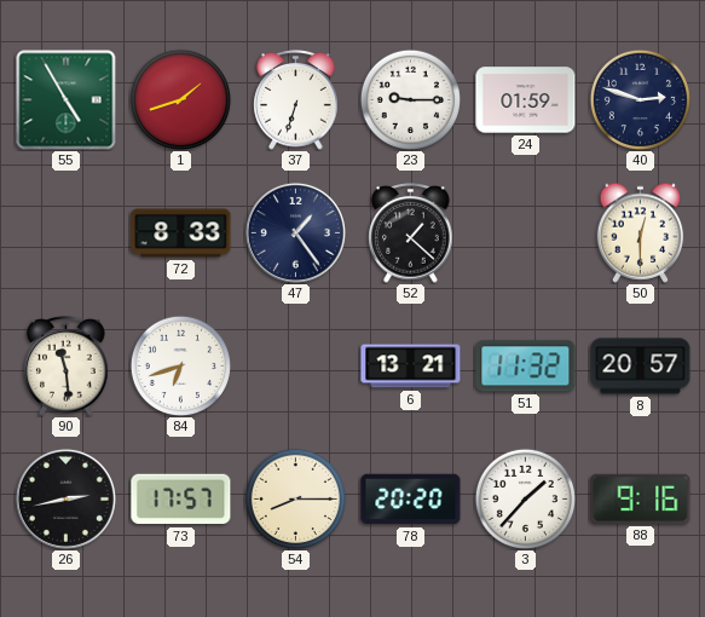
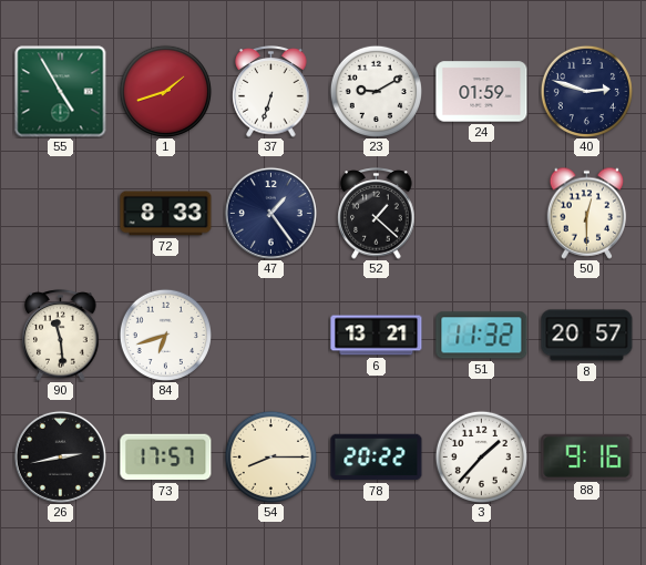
23: 9:15 -> 9:10 (376, 91)
78: 20:20 -> 20:22 (377, 458)
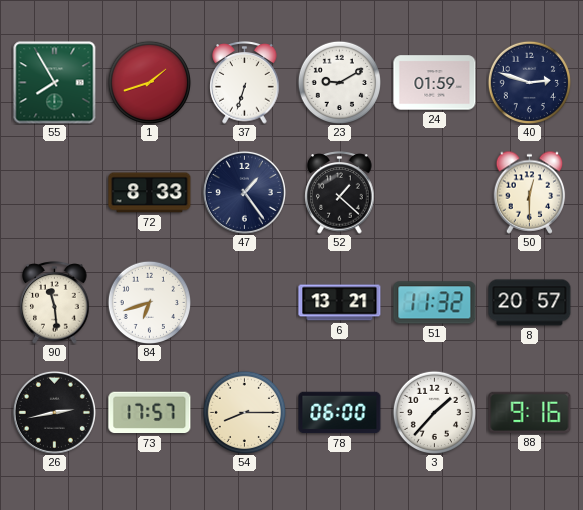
55: 4:55 -> 7:55 (55, 83)
78: 20:22 -> 06:00 (340, 413)
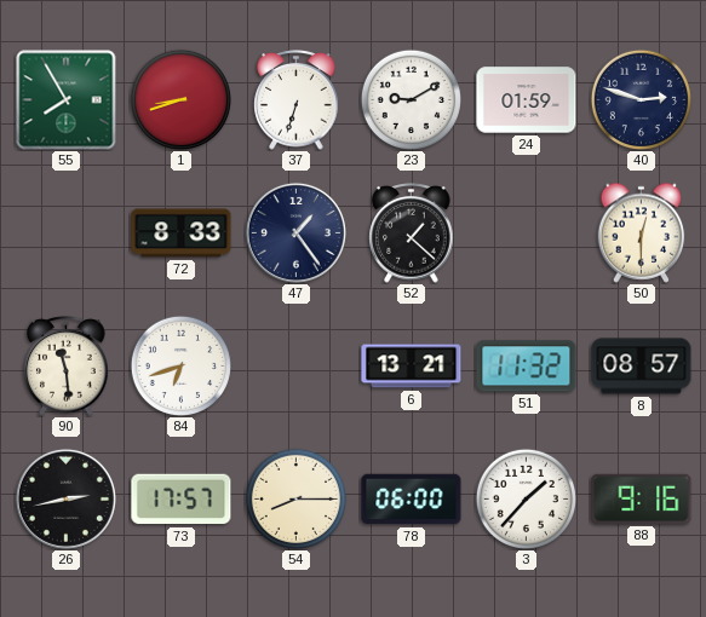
1: 1:42 -> 8:42 (180, 99)
8: 20:57 -> 08:57 (642, 367)
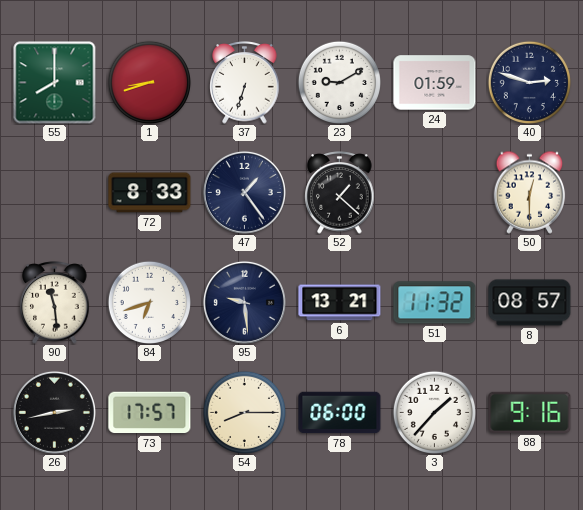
55: 7:55 -> 8:00 (55, 83)
95: none -> 9:29 (244, 302)
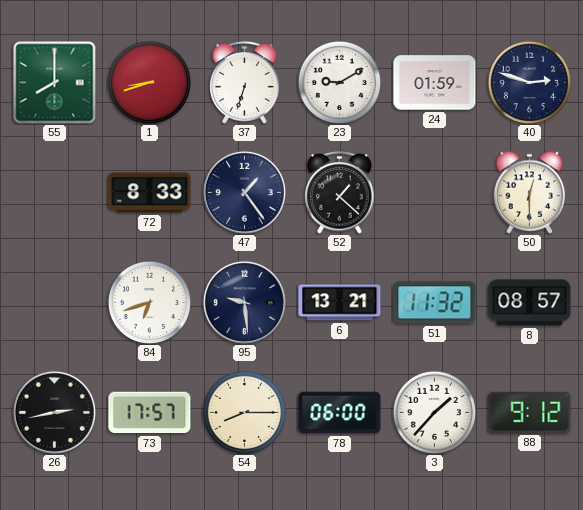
90: 11:29 -> none (55, 303)
88: 9:16 -> 9:12 (530, 412)
